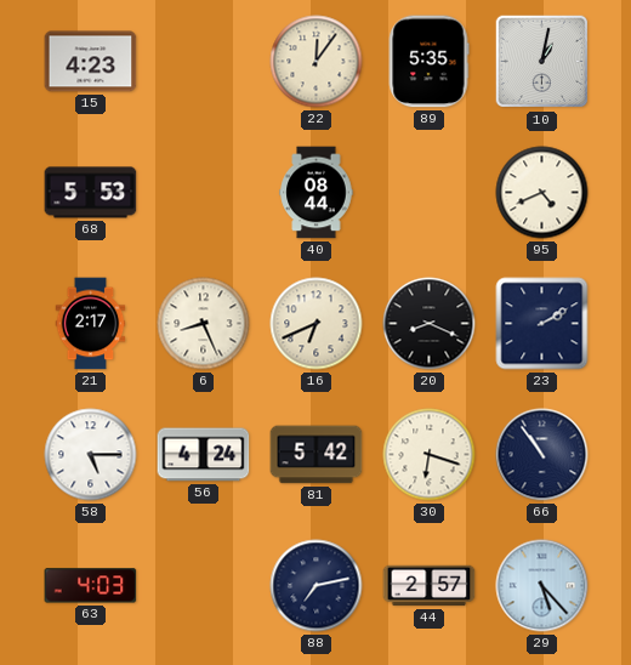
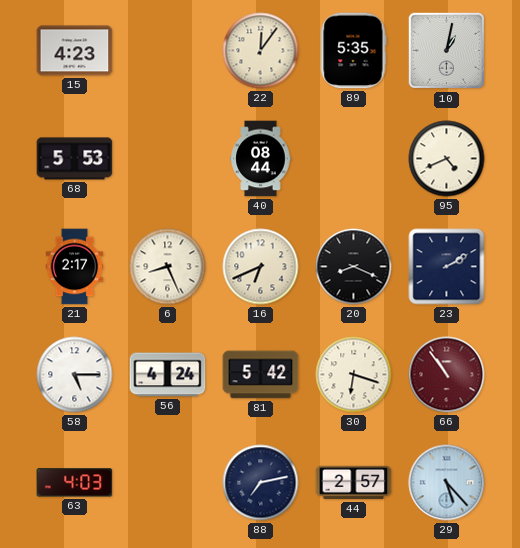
66 dial: navy -> burgundy (447, 375)
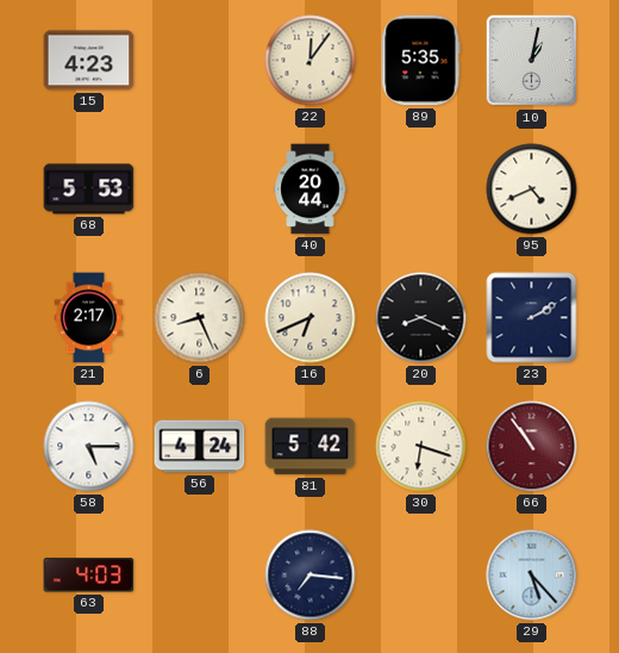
40: 08:44 -> 20:44 (311, 189)
88: 7:13 -> 7:16 (311, 576)
44: 2:57 -> none (354, 483)
